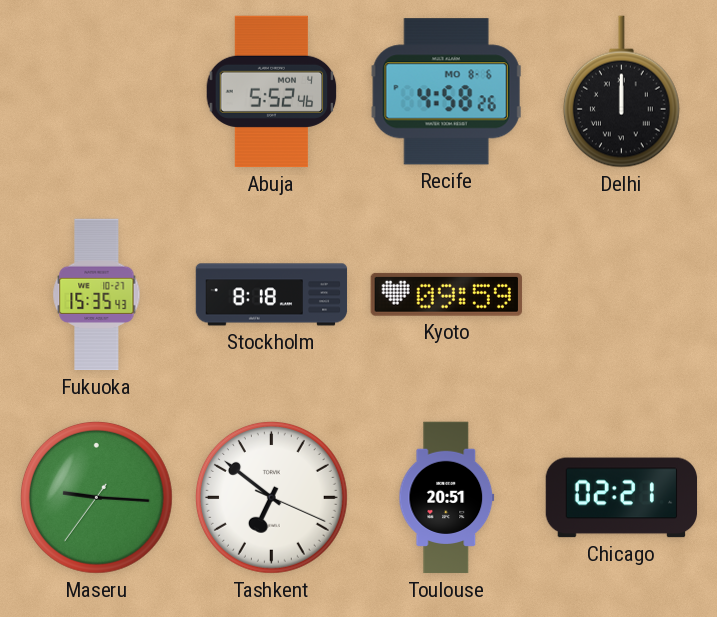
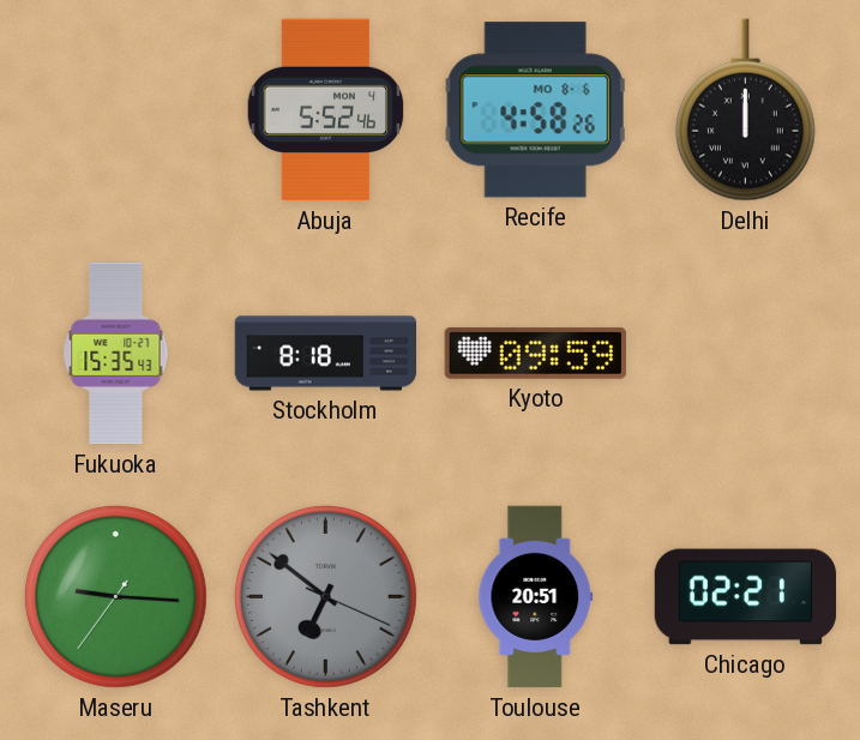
Tashkent dial: white -> grey (325, 596)
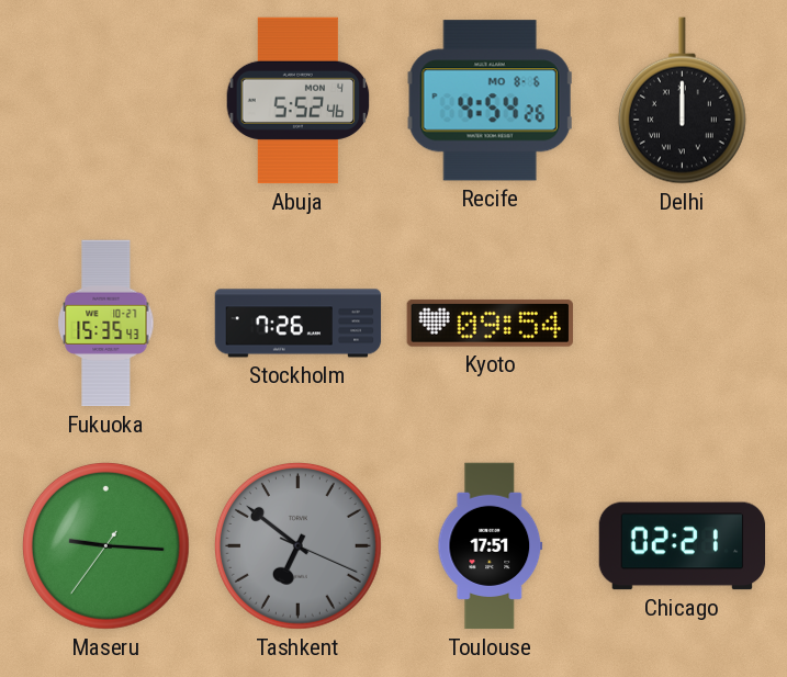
Recife: 4:58 -> 4:54 (491, 101)
Stockholm: 8:18 -> 7:26 (299, 324)
Kyoto: 09:59 -> 09:54 (490, 323)
Toulouse: 20:51 -> 17:51 (491, 546)
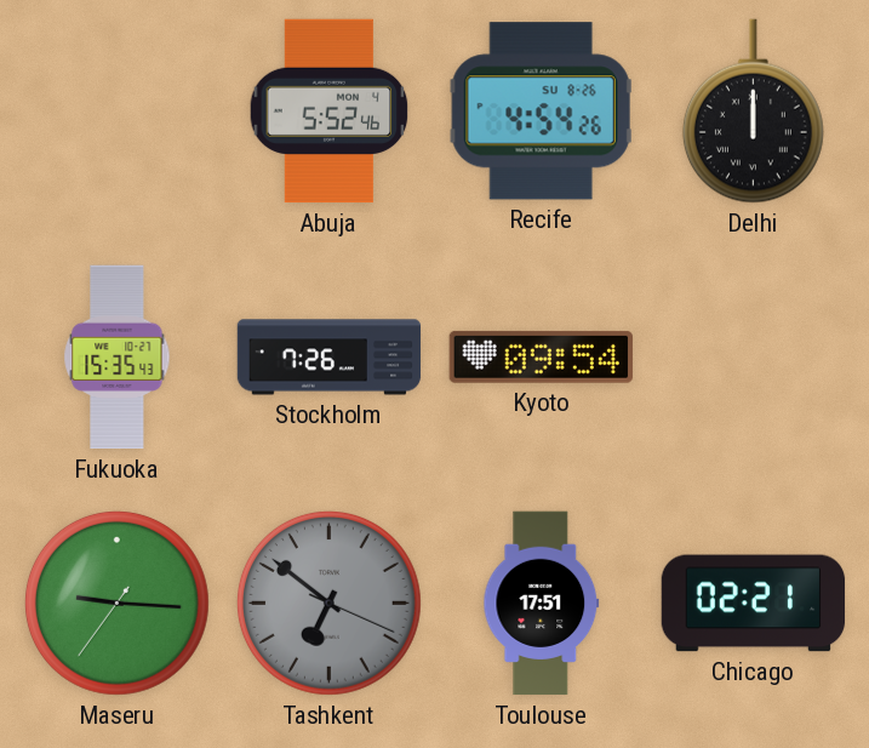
Recife date: MO 8-6 -> SU 8-26 (542, 112)
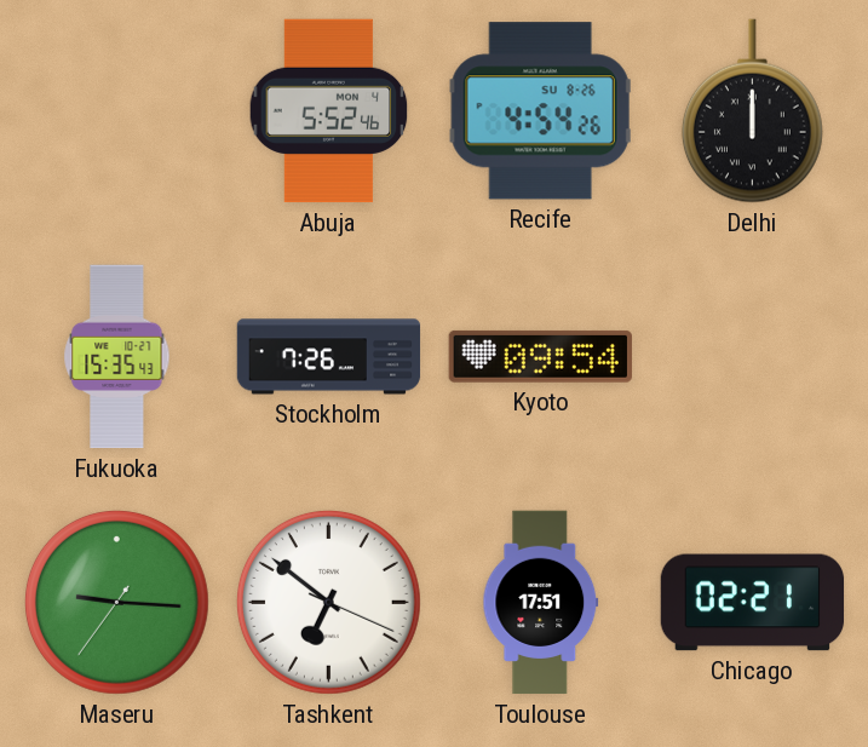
Tashkent dial: grey -> white (328, 602)
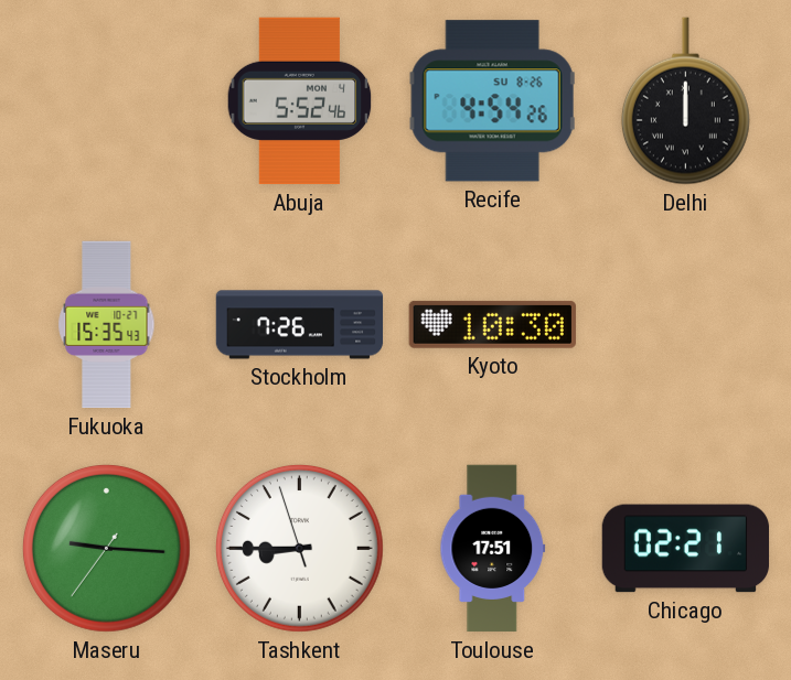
Kyoto: 09:54 -> 10:30 (492, 324)
Tashkent: 6:51 -> 8:44 (299, 548)
